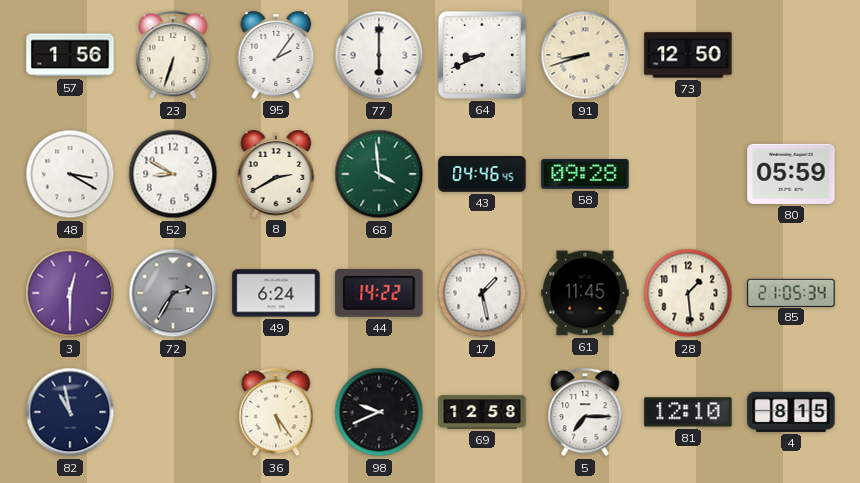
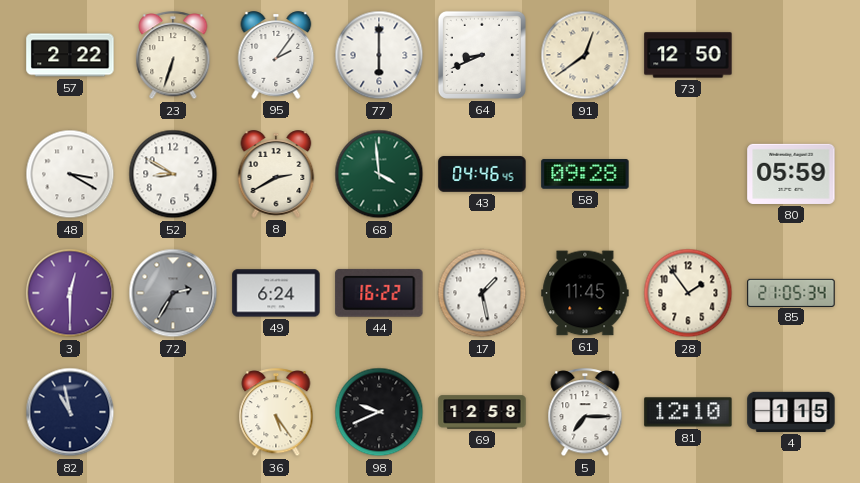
57: 1:56 -> 2:22 (70, 55)
91: 8:42 -> 12:39 (585, 55)
44: 14:22 -> 16:22 (379, 293)
28: 1:29 -> 1:54 (688, 293)
4: 8:15 -> 1:15 (791, 412)
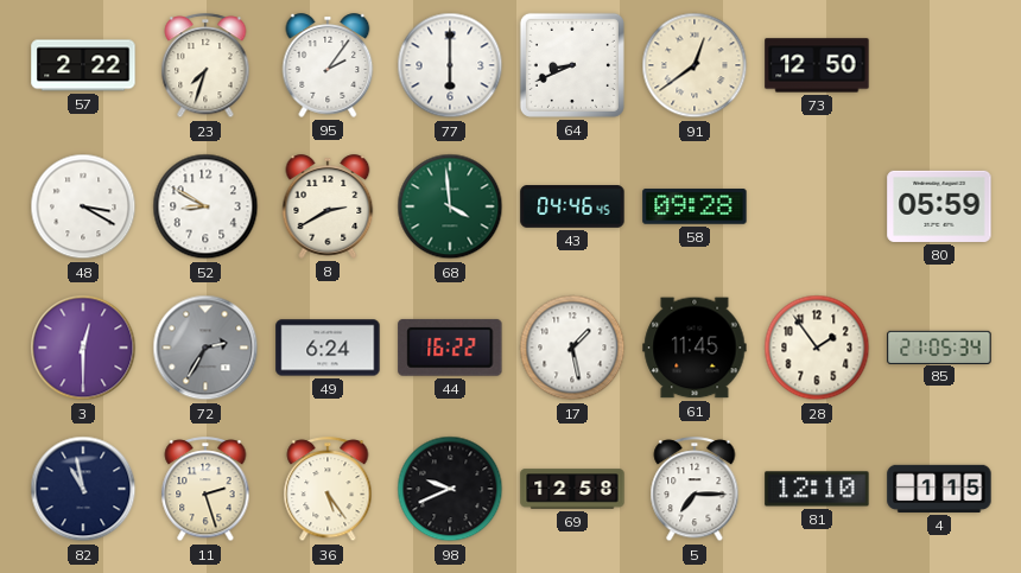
23: 6:33 -> 7:33 (205, 66)
11: none -> 2:27 (205, 490)
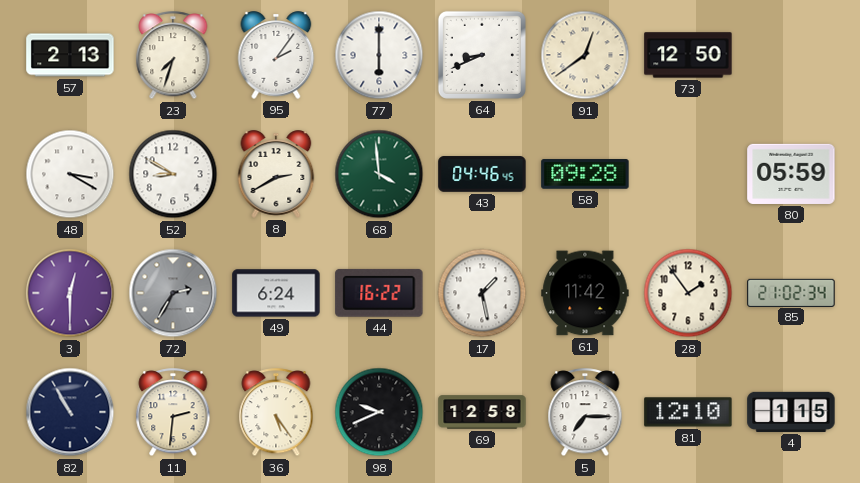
57: 2:22 -> 2:13 (70, 55)
61: 11:45 -> 11:42 (585, 293)
85: 21:05 -> 21:02 (791, 292)
82: 10:58 -> 10:55 (70, 412)
11: 2:27 -> 2:31 (173, 413)
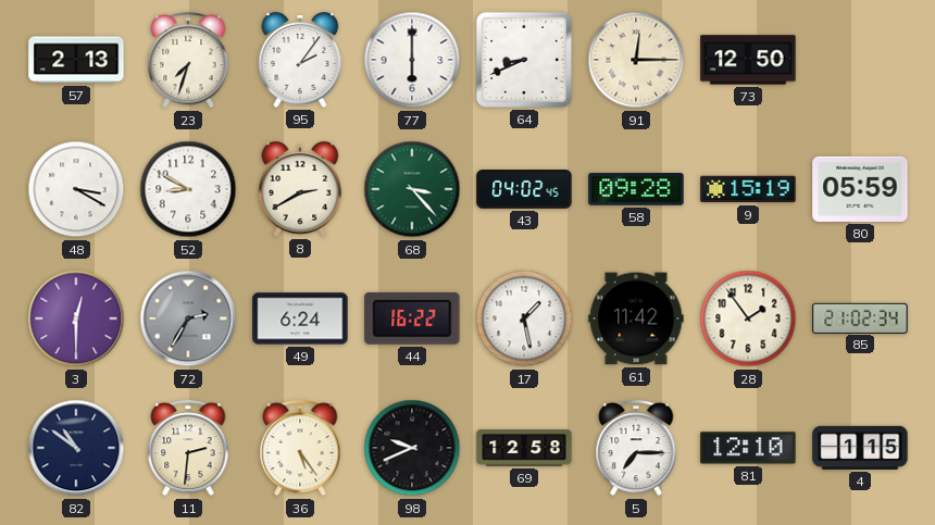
91: 12:39 -> 12:15 (636, 60)
68: 3:59 -> 3:23 (412, 189)
43: 04:46 -> 04:02 (524, 189)
9: none -> 15:19 (748, 189)
82: 10:55 -> 10:51 (76, 448)
